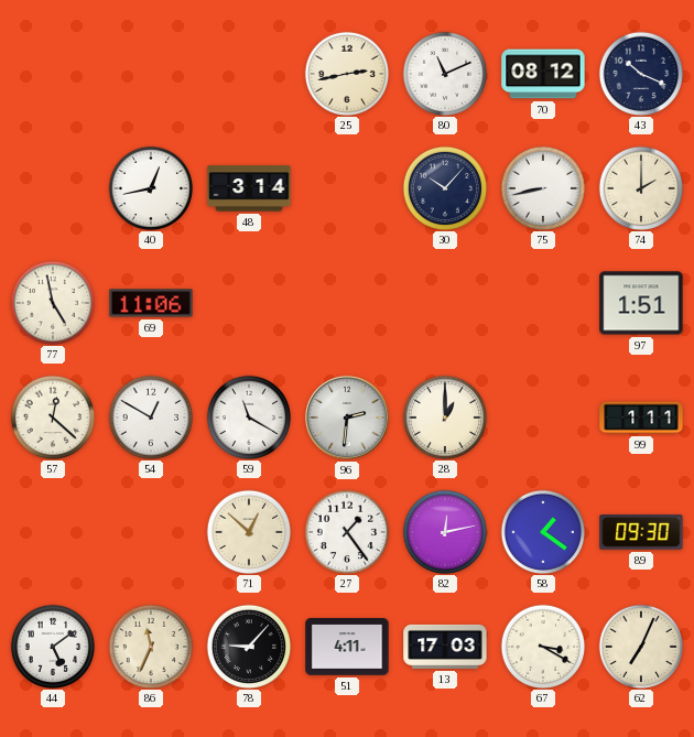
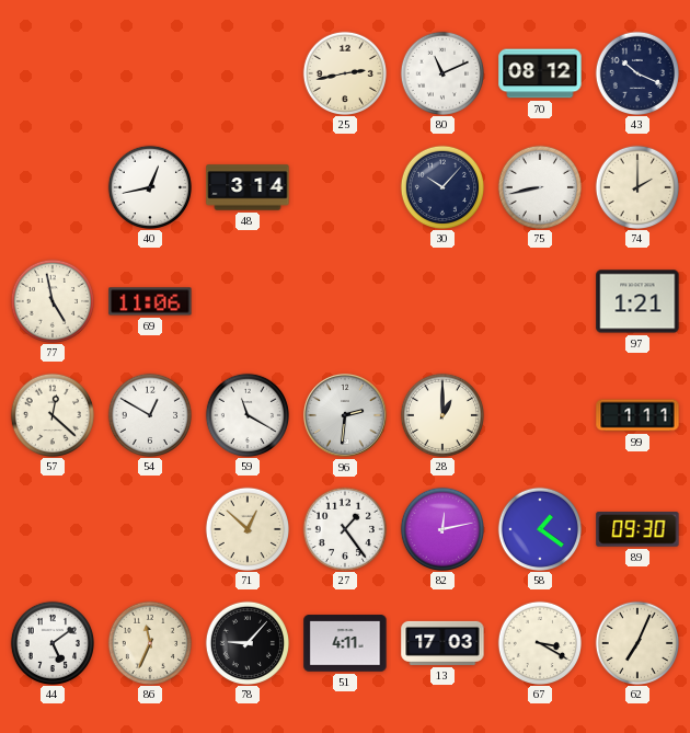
97: 1:51 -> 1:21 (637, 301)
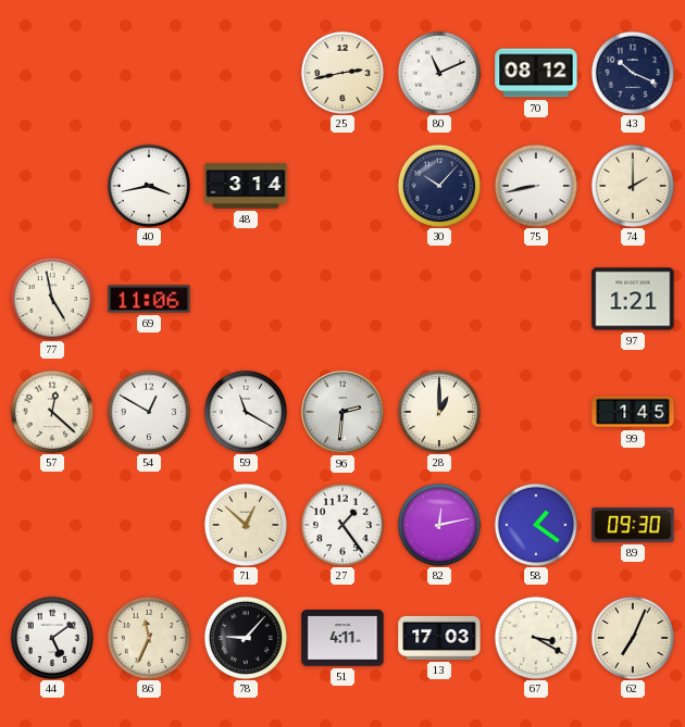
40: 12:43 -> 3:43 (148, 185)
99: 1:11 -> 1:45 (633, 412)
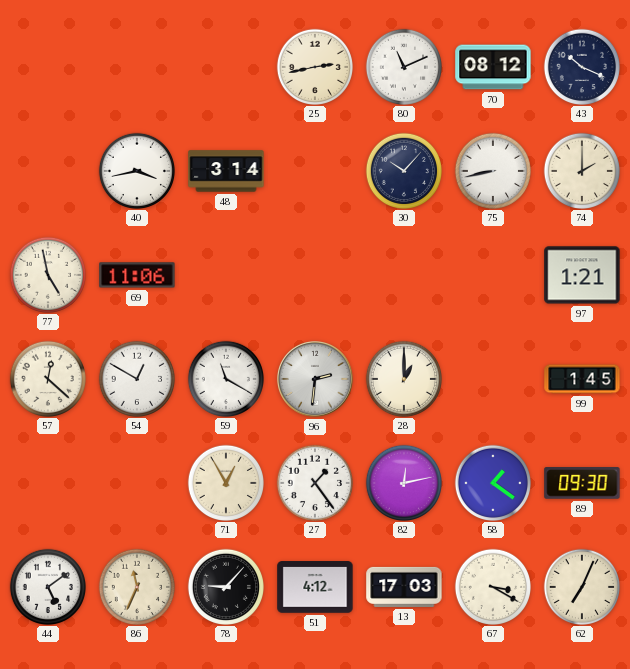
71: 12:52 -> 12:55 (225, 482)
51: 4:11 -> 4:12 (315, 587)
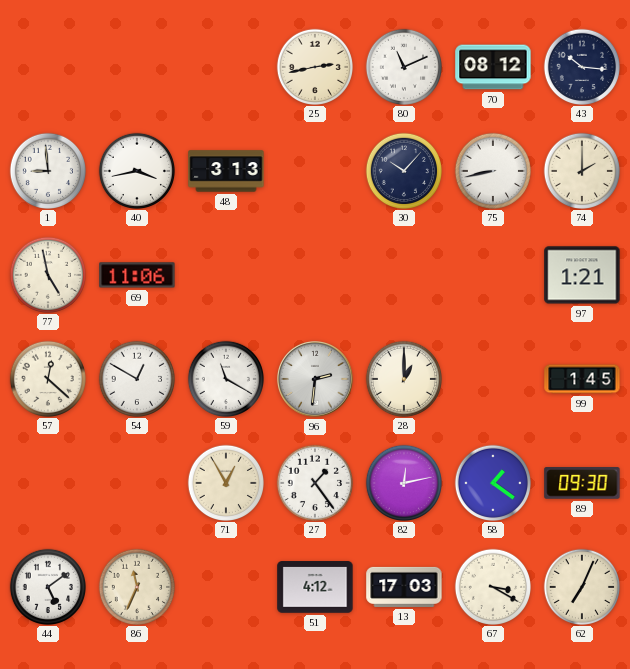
43: 10:19 -> 10:16 (581, 66)
1: none -> 8:59 (47, 170)
48: 3:14 -> 3:13 (226, 171)
78: 9:07 -> none (225, 586)
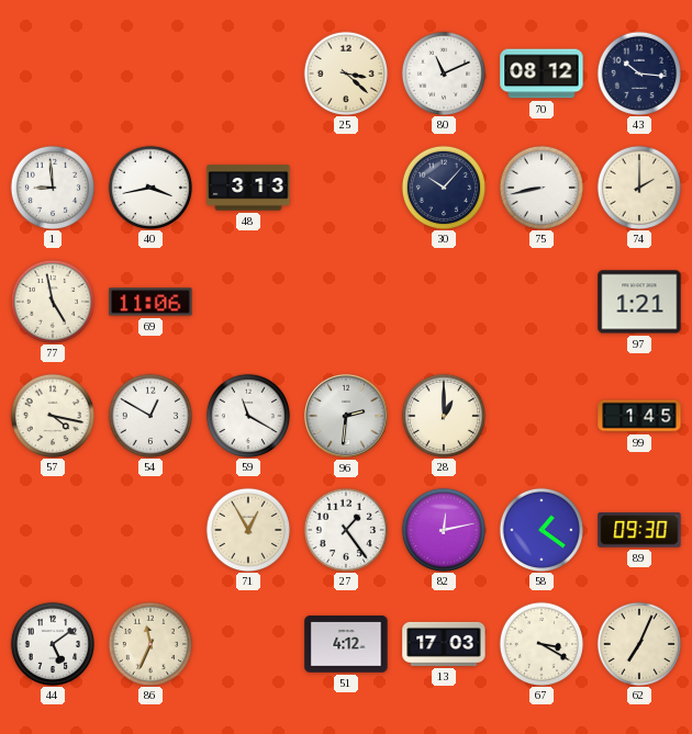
25: 2:43 -> 3:22 (345, 72)
57: 12:22 -> 4:17 (52, 415)
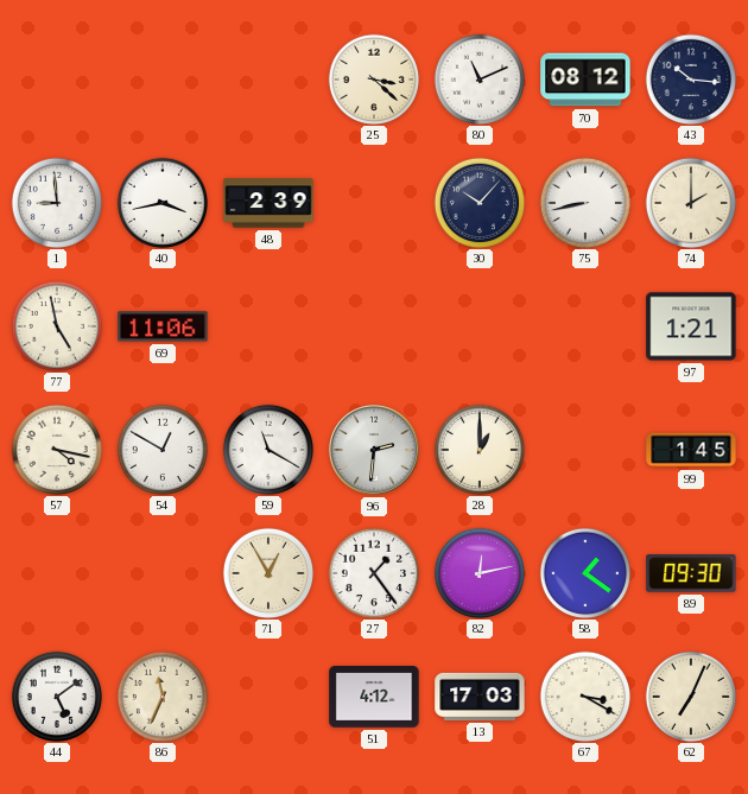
48: 3:13 -> 2:39 (268, 203)
